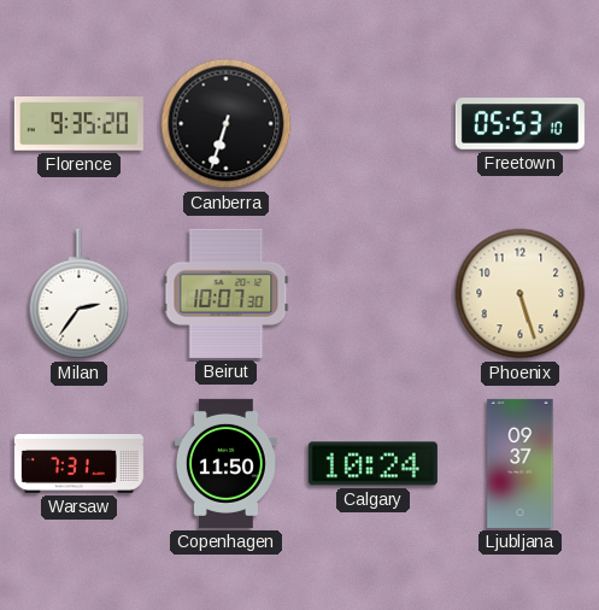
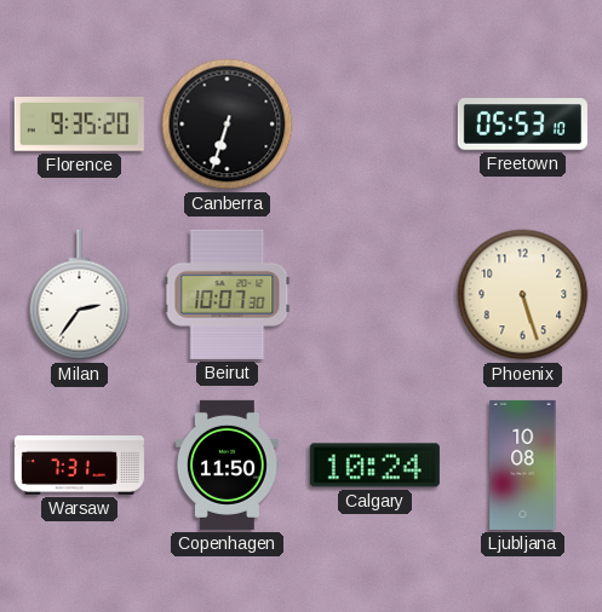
Ljubljana: 09:37 -> 10:08 (523, 464)
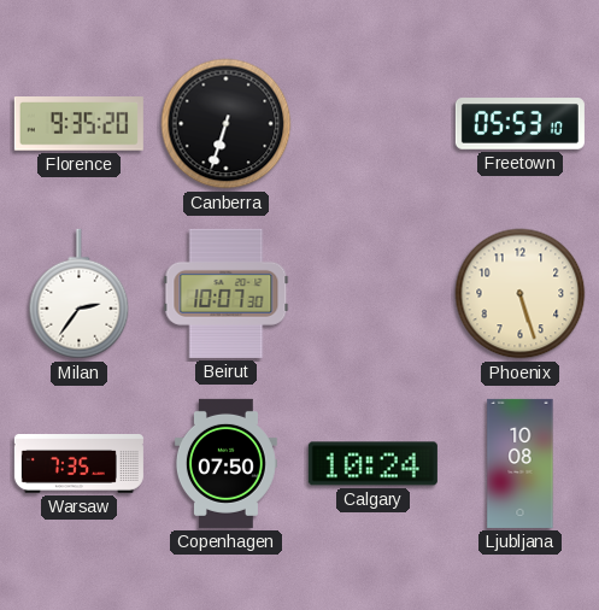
Warsaw: 7:31 -> 7:35 (78, 464)
Copenhagen: 11:50 -> 07:50 (225, 463)
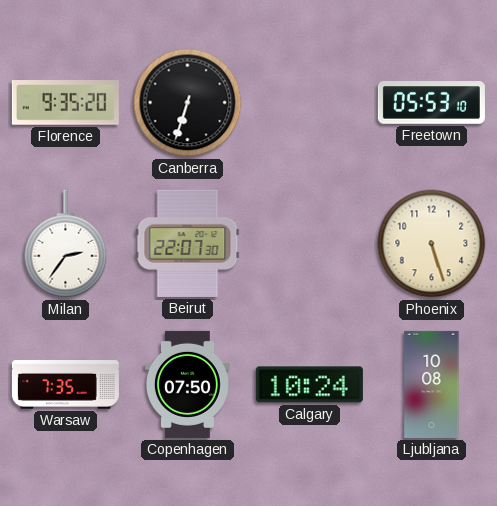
Beirut: 10:07 -> 22:07 (188, 243)
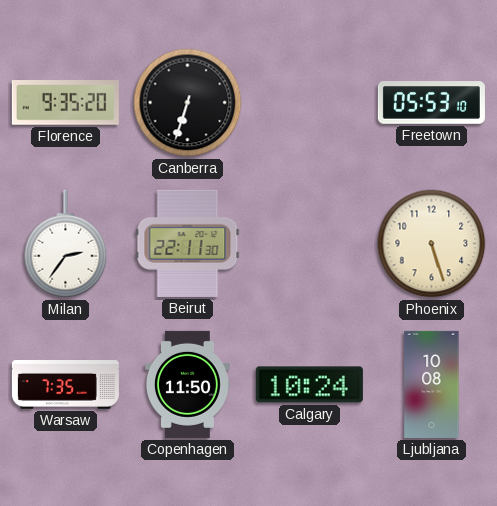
Beirut: 22:07 -> 22:11 (188, 243)
Copenhagen: 07:50 -> 11:50 (187, 384)
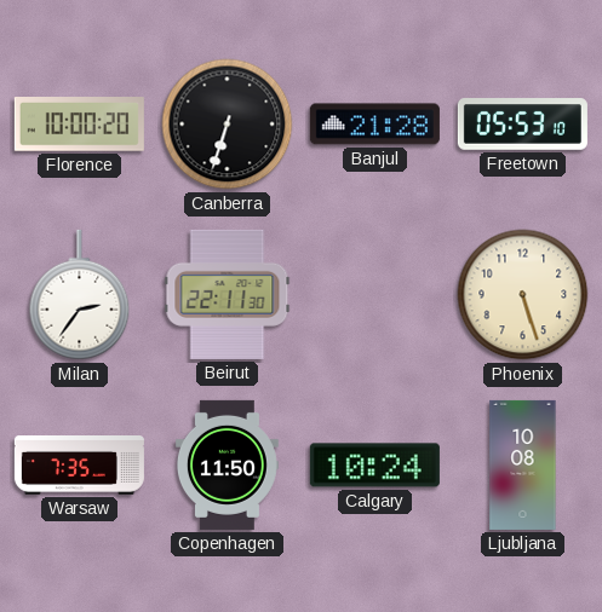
Florence: 9:35 -> 10:00 (79, 125)
Banjul: none -> 21:28 (374, 125)
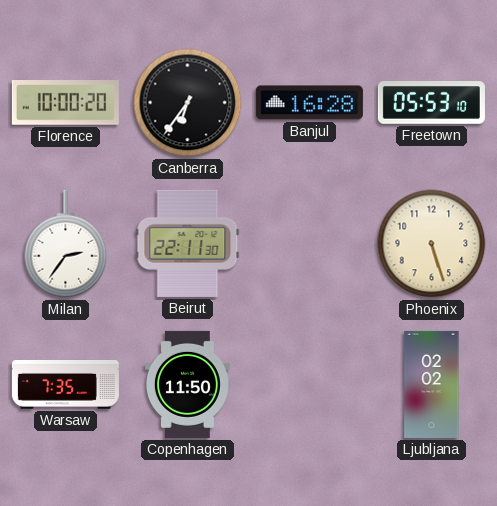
Canberra: 6:33 -> 6:36 (188, 103)
Banjul: 21:28 -> 16:28 (309, 103)
Calgary: 10:24 -> none (374, 466)
Ljubljana: 10:08 -> 02:02 (432, 384)
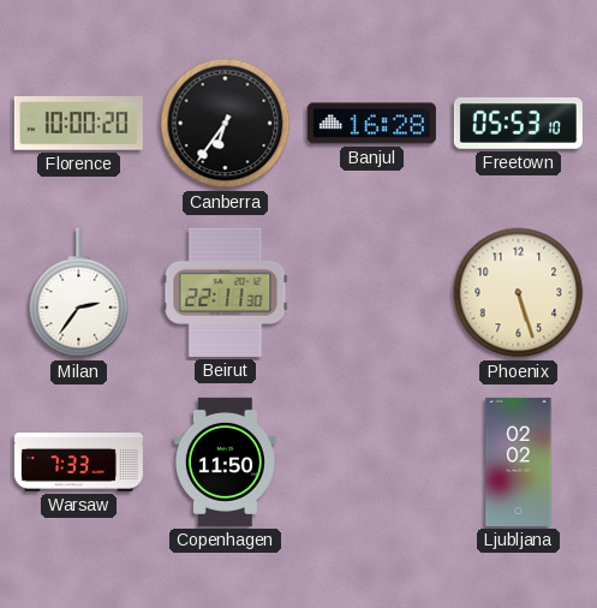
Warsaw: 7:35 -> 7:33 (78, 463)
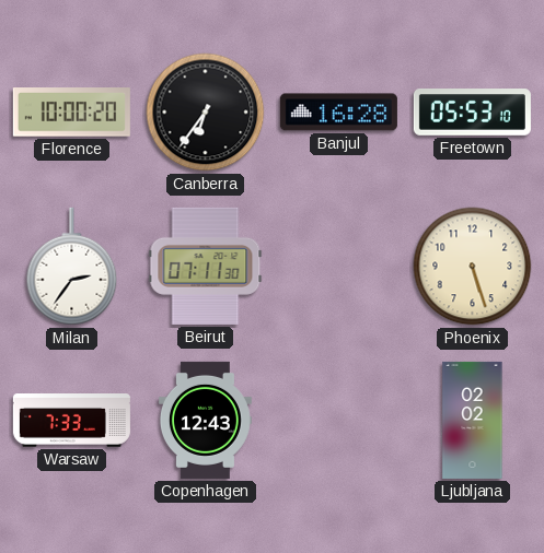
Beirut: 22:11 -> 07:11 (206, 266)
Copenhagen: 11:50 -> 12:43 (205, 420)
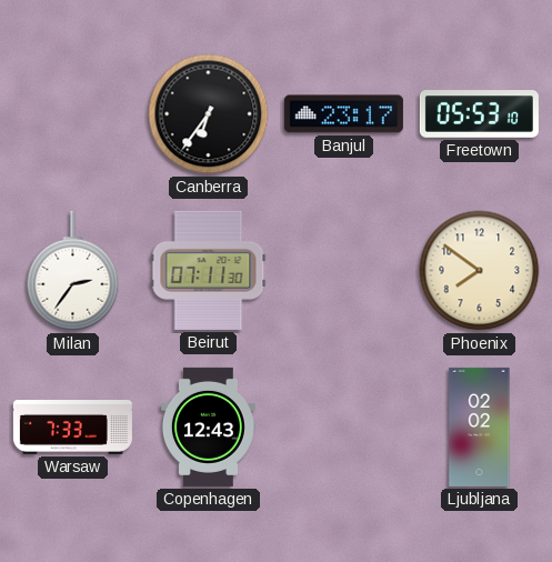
Florence: 10:00 -> none (71, 113)
Banjul: 16:28 -> 23:17 (343, 114)
Phoenix: 5:27 -> 7:51 (480, 271)
